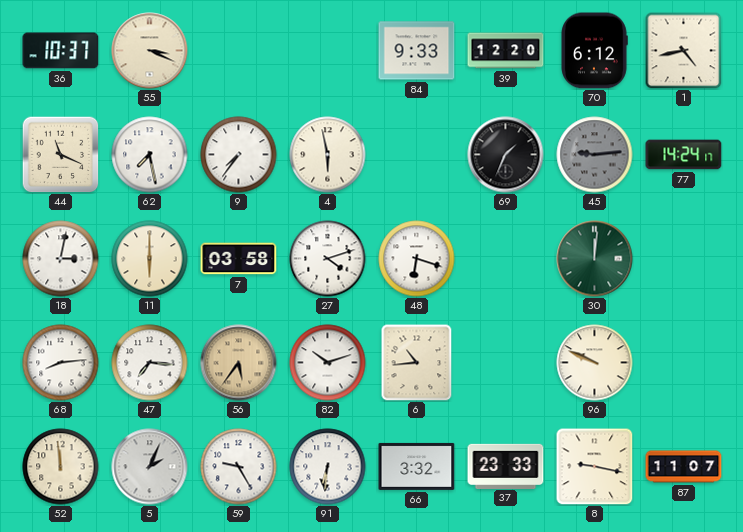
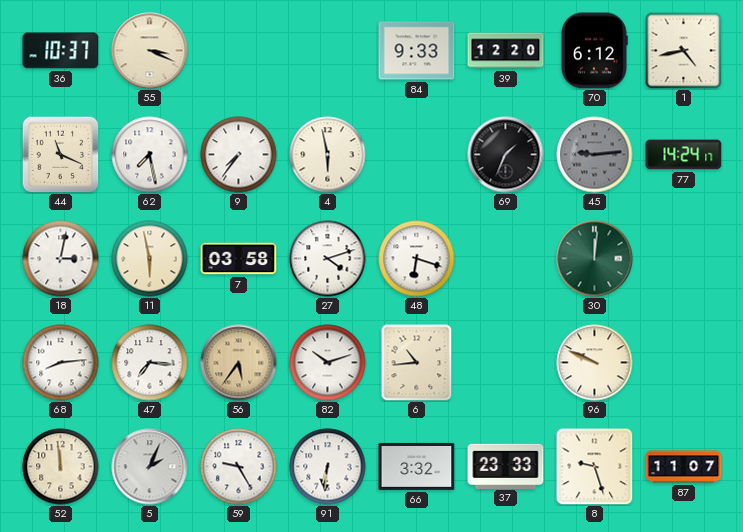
11: 6:00 -> 5:58 (150, 259)
8: 9:17 -> 9:27 (594, 466)
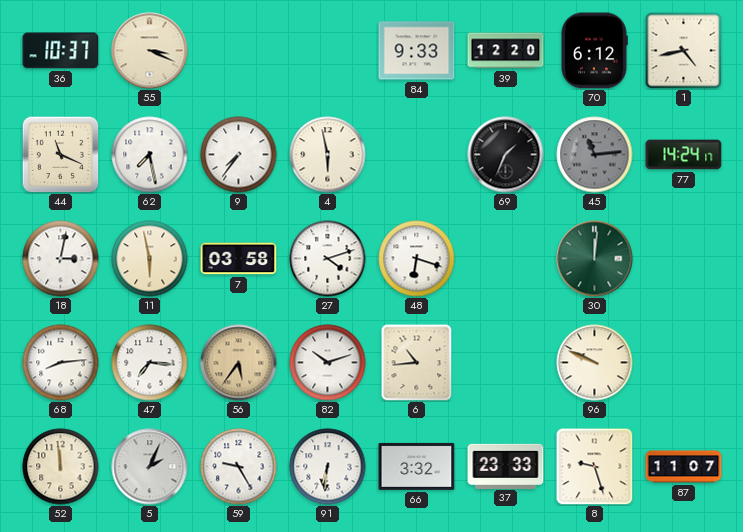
45: 9:14 -> 11:14 (595, 155)
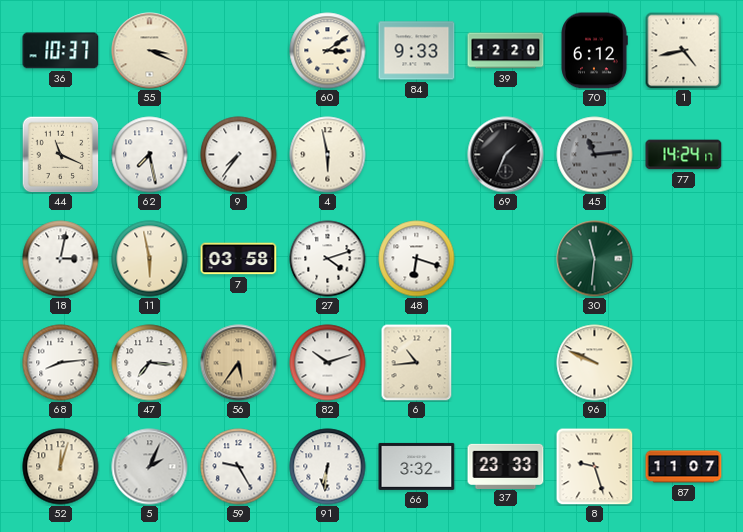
60: none -> 3:09 (328, 51)
30: 12:01 -> 11:31 (595, 259)
52: 11:59 -> 12:03 (61, 467)
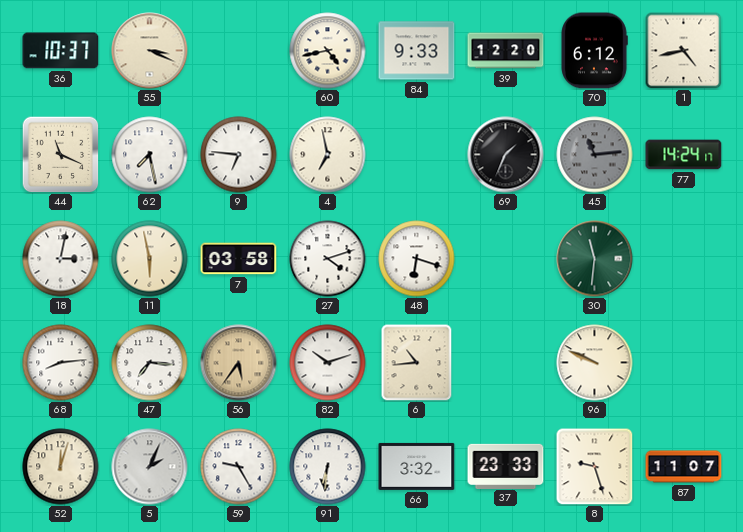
60: 3:09 -> 4:43 (328, 51)
9: 7:36 -> 6:46 (239, 155)
4: 5:58 -> 6:58 (328, 155)
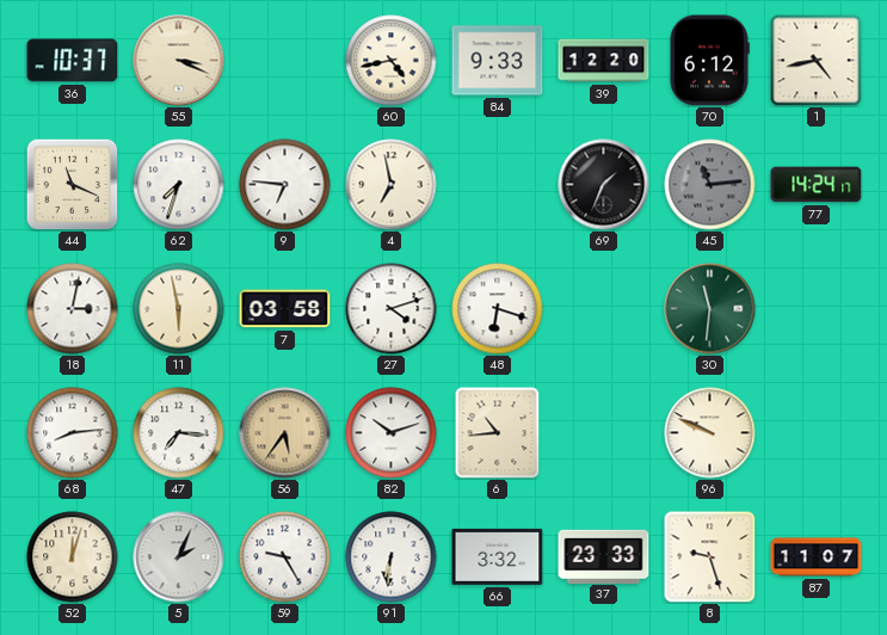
62: 7:28 -> 7:33 (179, 185)
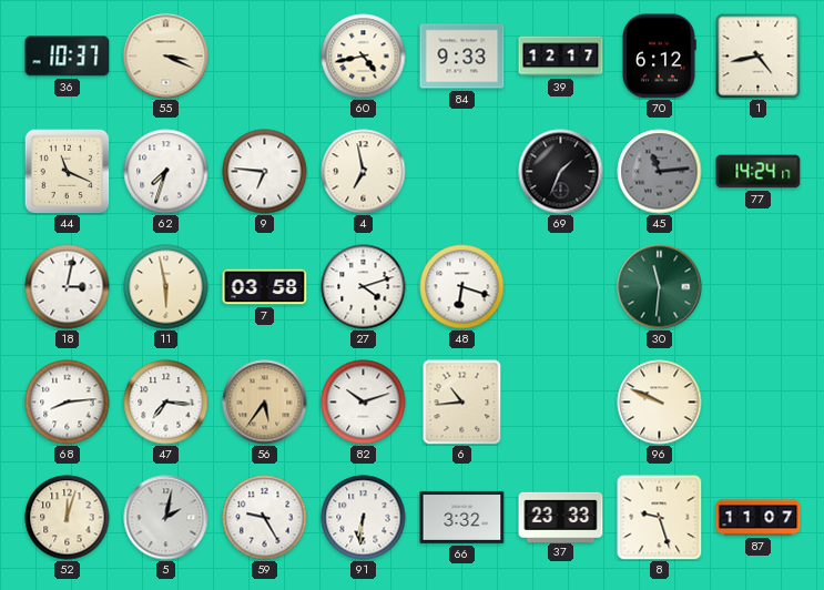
39: 12:20 -> 12:17 (561, 57)
5: 2:04 -> 2:02 (166, 518)
